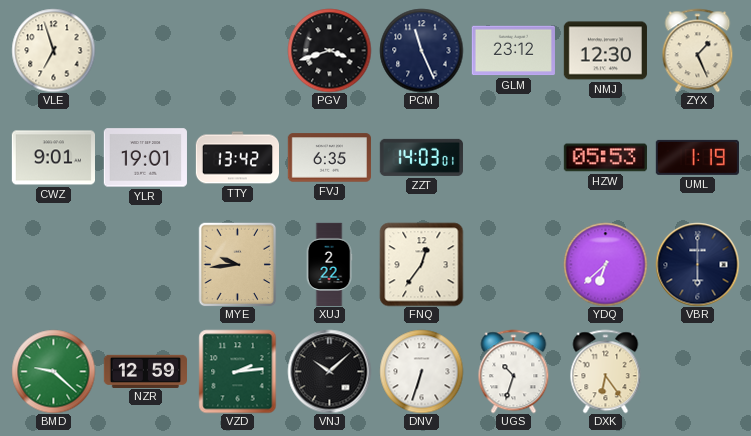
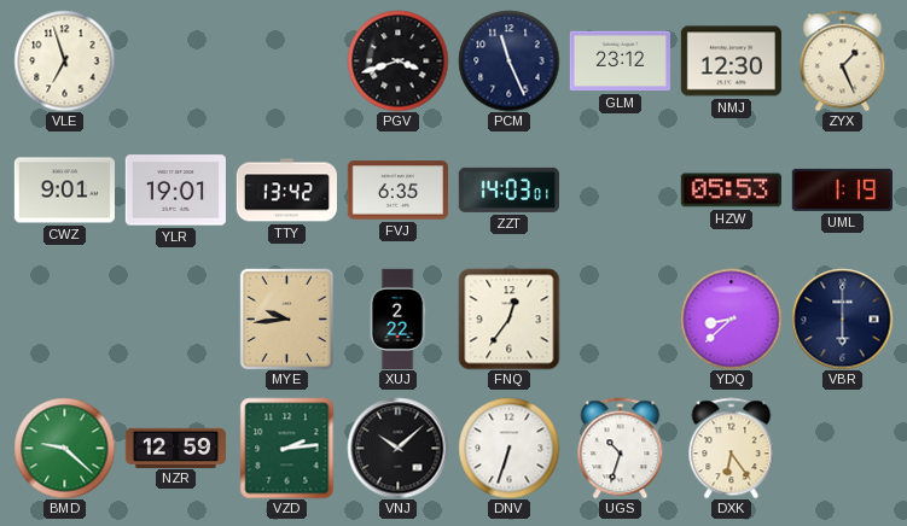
YDQ: 6:38 -> 8:38 (731, 318)
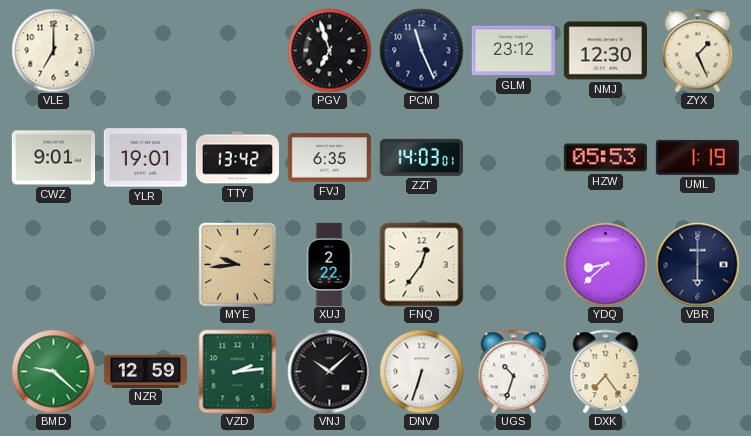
VLE: 6:57 -> 7:00 (53, 50)
PGV: 3:42 -> 6:57 (329, 50)
DXK: 6:24 -> 7:24 (606, 371)
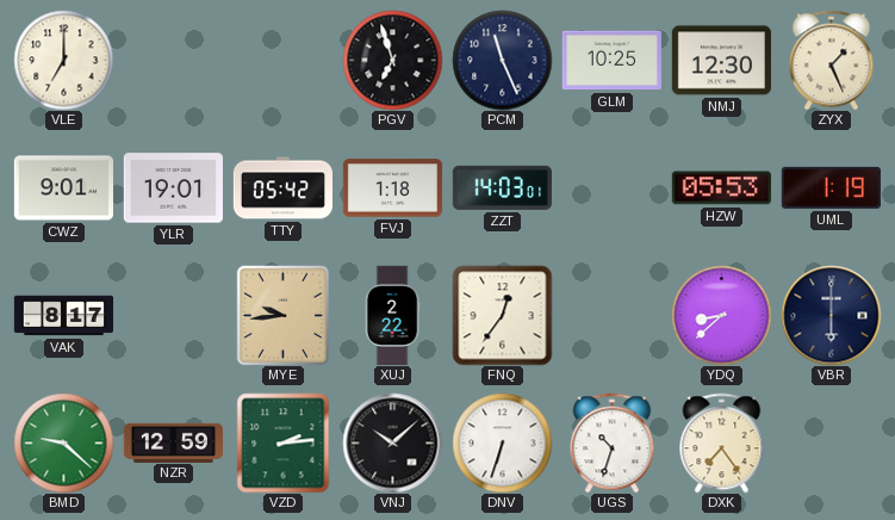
GLM: 23:12 -> 10:25 (611, 61)
TTY: 13:42 -> 05:42 (282, 188)
FVJ: 6:35 -> 1:18 (392, 188)
VAK: none -> 8:17 (63, 316)
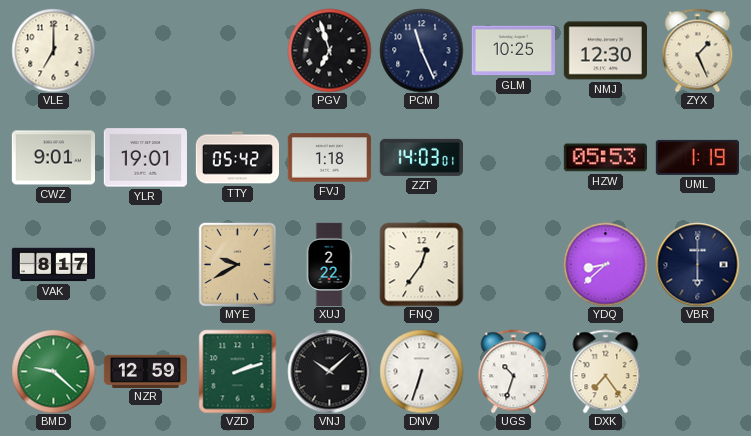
MYE: 9:44 -> 9:40 (238, 264)
VZD: 2:14 -> 2:12 (238, 371)
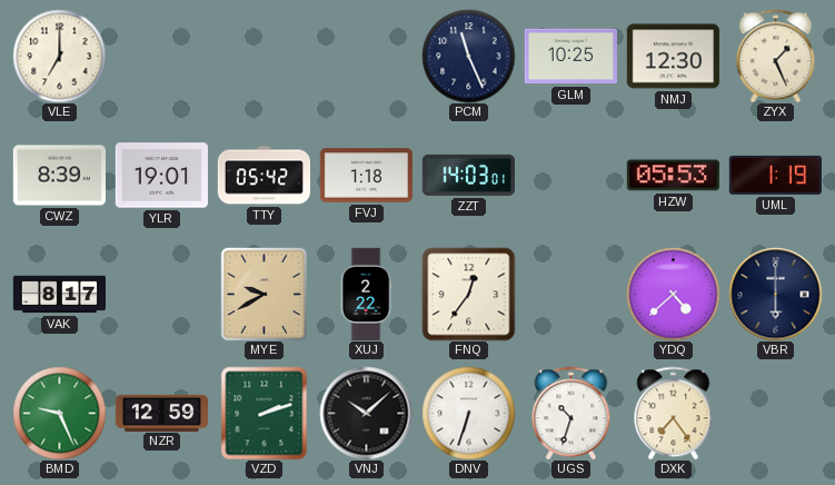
PGV: 6:57 -> none (329, 50)
CWZ: 9:01 -> 8:39 (59, 176)
YDQ: 8:38 -> 4:38 (673, 294)
BMD: 9:22 -> 9:26 (59, 413)
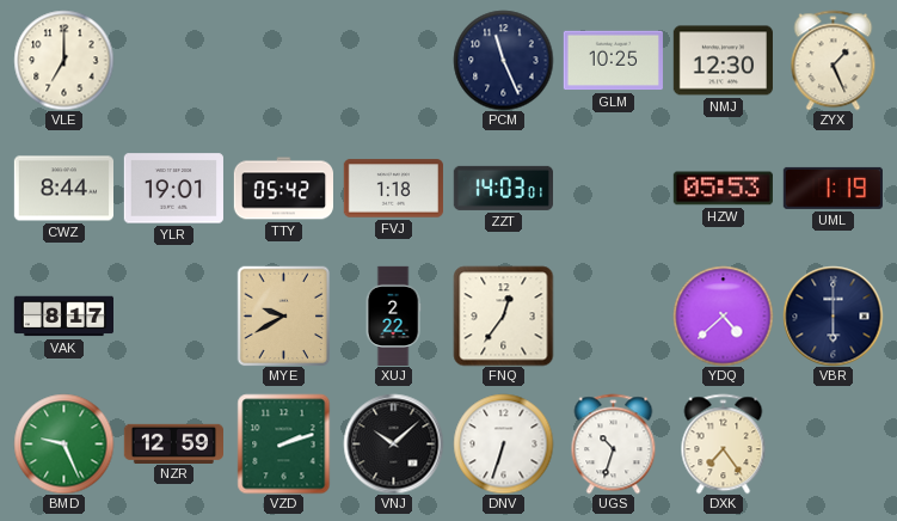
CWZ: 8:39 -> 8:44 (63, 189)
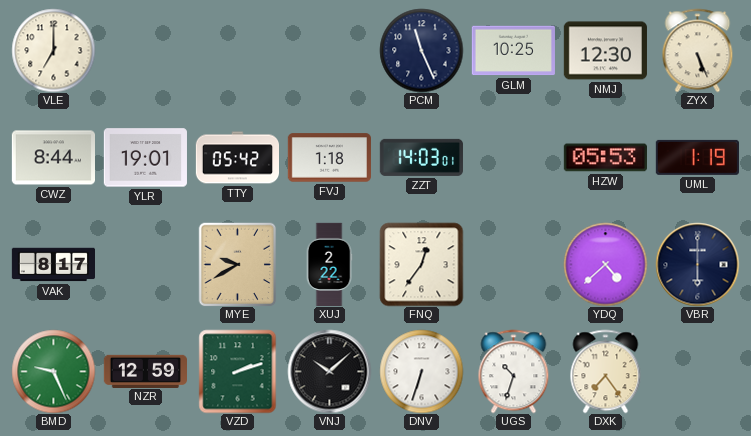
ZYX: 1:26 -> 5:26 (698, 50)
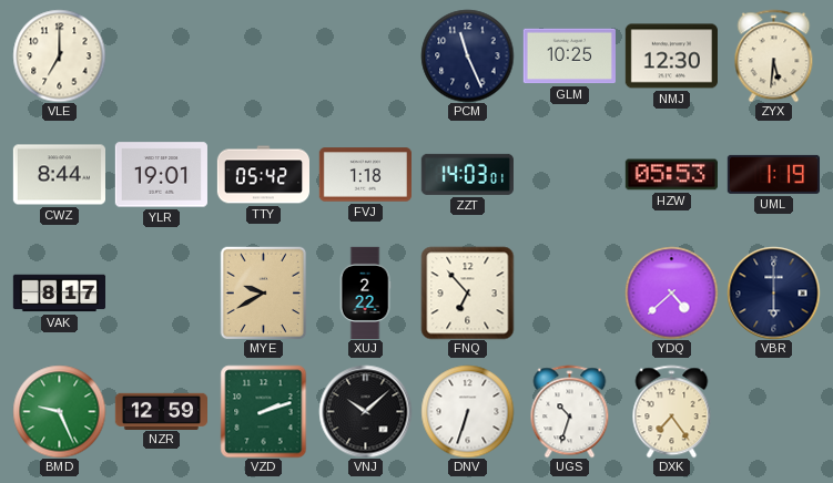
ZYX: 5:26 -> 5:31 (774, 55)
FNQ: 12:36 -> 6:53 (467, 292)
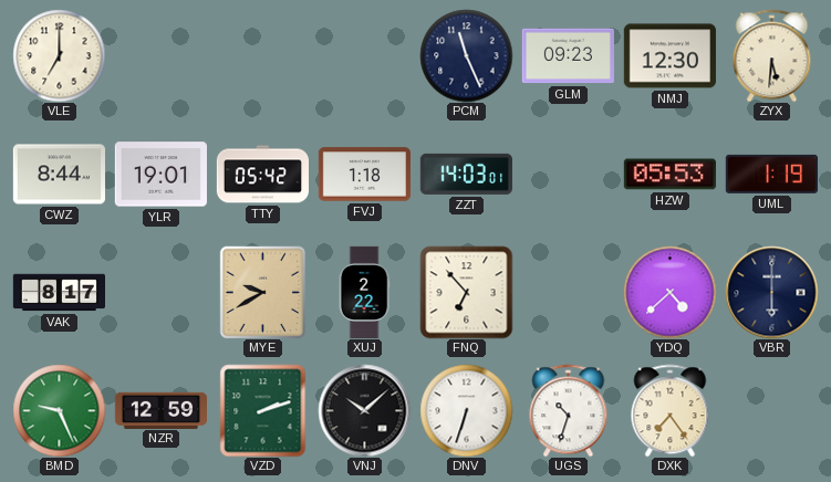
GLM: 10:25 -> 09:23 (568, 56)
